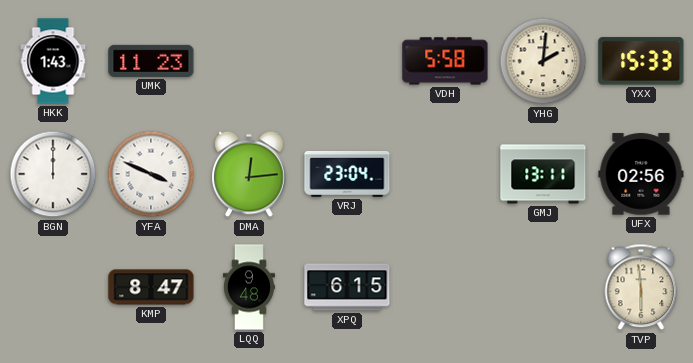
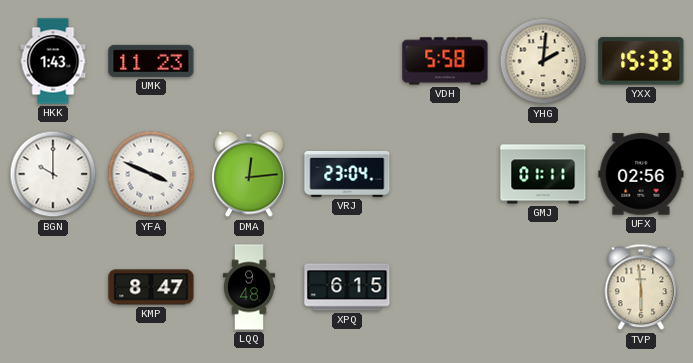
BGN: 12:00 -> 10:00 (53, 174)
GMJ: 13:11 -> 01:11 (543, 174)
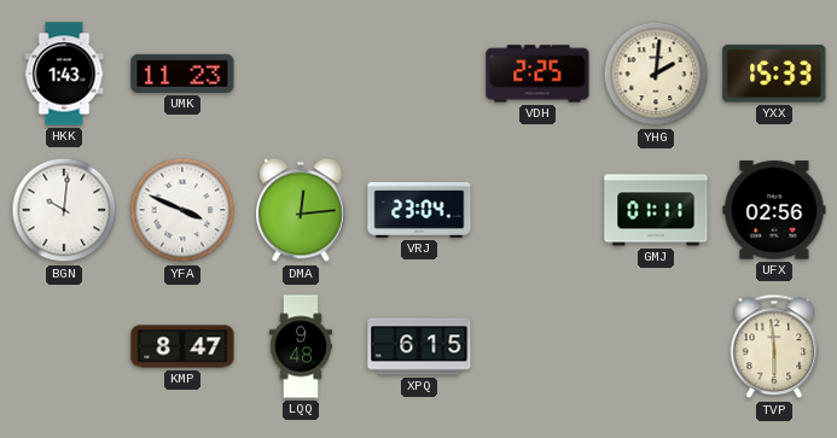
VDH: 5:58 -> 2:25 (537, 74)
BGN: 10:00 -> 10:01 (64, 210)
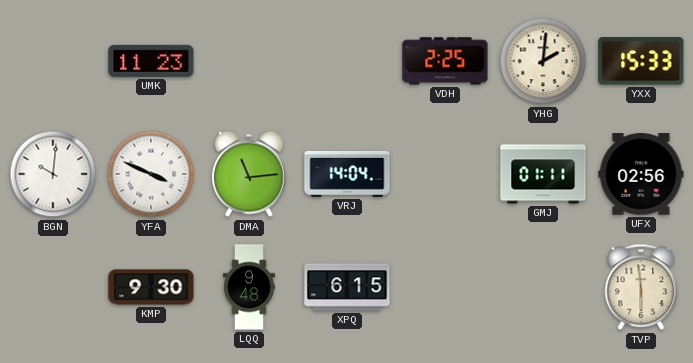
HKK: 1:43 -> none (64, 74)
DMA: 12:14 -> 11:14 (249, 174)
VRJ: 23:04 -> 14:04 (347, 174)
KMP: 8:47 -> 9:30 (151, 287)
